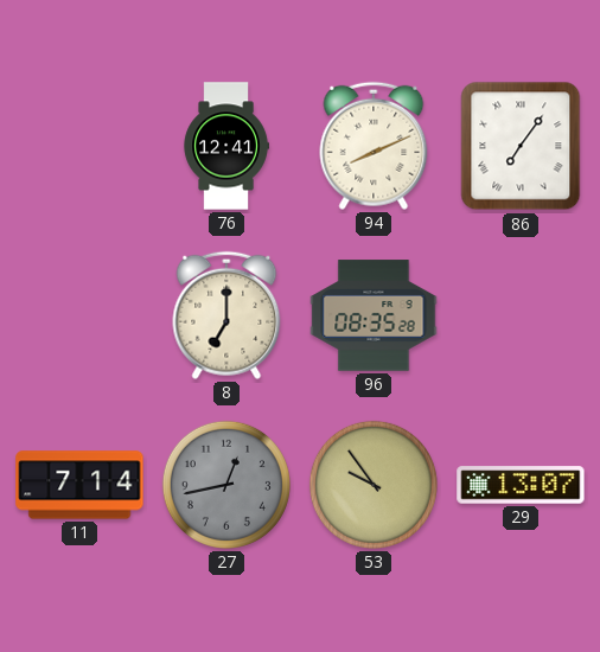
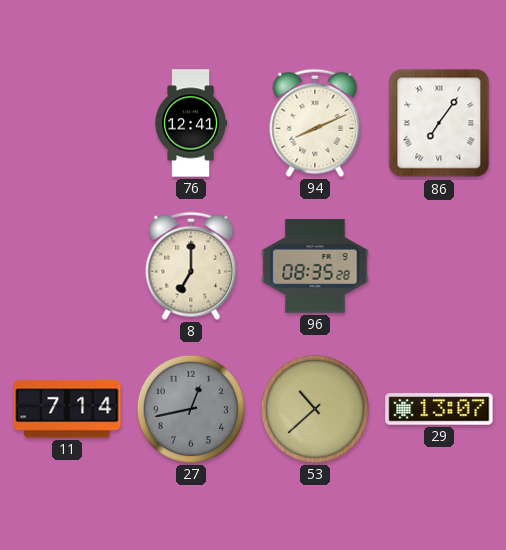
53: 9:54 -> 10:38 (315, 409)
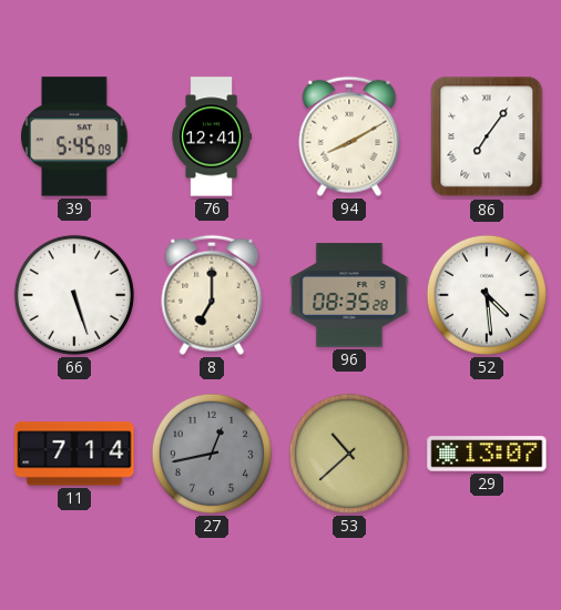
39: none -> 5:45 (74, 136)
94: 8:11 -> 8:10 (349, 136)
66: none -> 5:27 (74, 295)
52: none -> 4:29 (487, 295)
